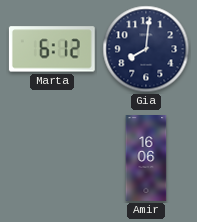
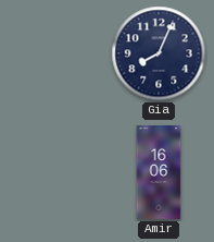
Marta: 6:12 -> none (52, 49)
Gia: 8:01 -> 8:04 (159, 53)
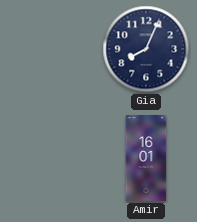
Amir: 16:06 -> 16:01 (146, 159)
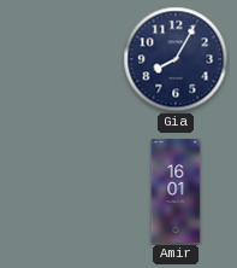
Gia: 8:04 -> 8:05 (176, 59)
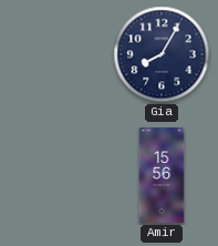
Amir: 16:01 -> 15:56 (162, 176)
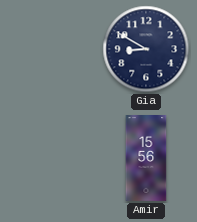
Gia: 8:05 -> 8:50 (146, 49)
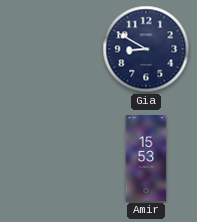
Amir: 15:56 -> 15:53 (146, 159)
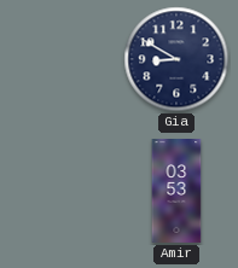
Amir: 15:53 -> 03:53 (176, 192)
